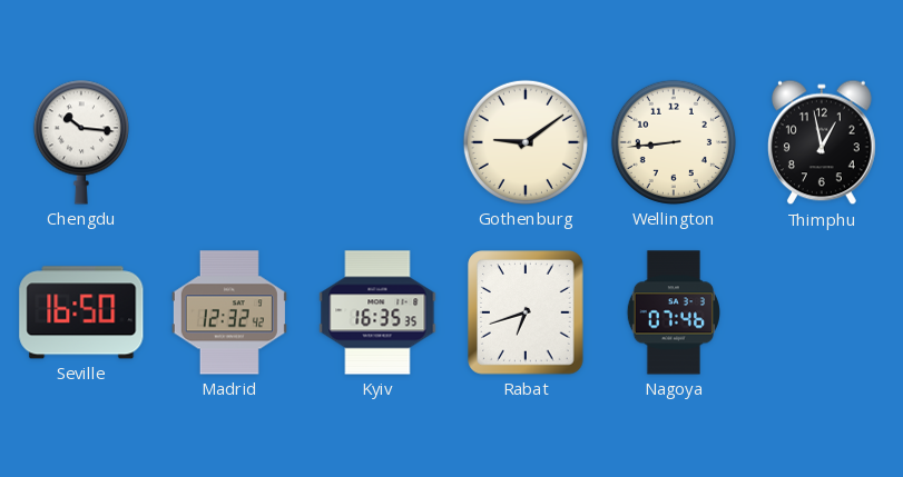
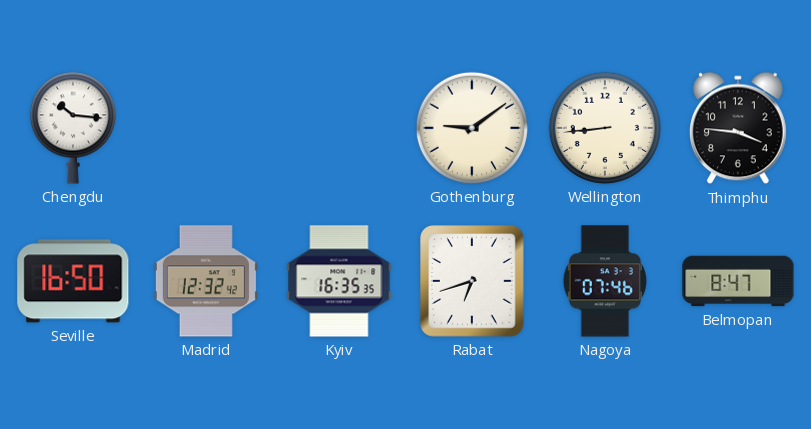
Thimphu: 12:58 -> 3:46 (738, 128)
Belmopan: none -> 8:47 (738, 281)
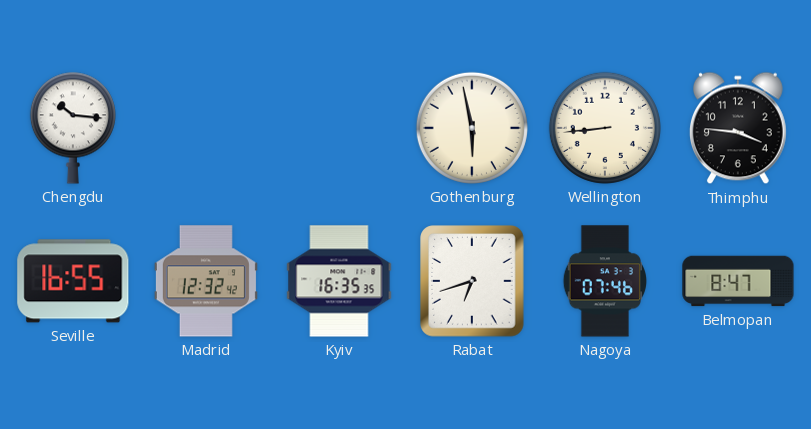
Gothenburg: 9:09 -> 5:58 (472, 128)
Seville: 16:50 -> 16:55 (73, 281)
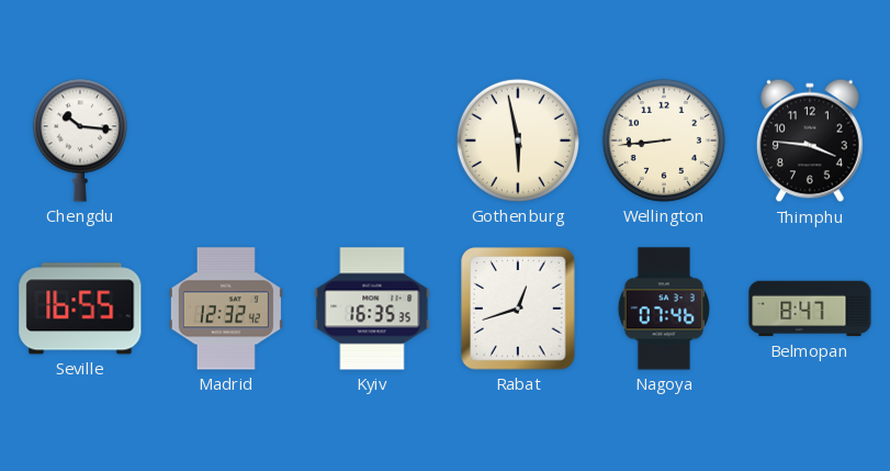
Rabat: 6:42 -> 12:42 (518, 309)
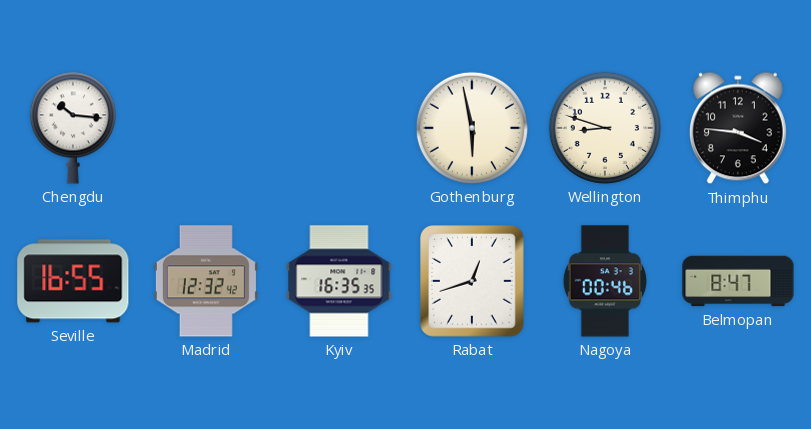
Wellington: 8:44 -> 8:48 (605, 128)
Nagoya: 07:46 -> 00:46 (604, 281)
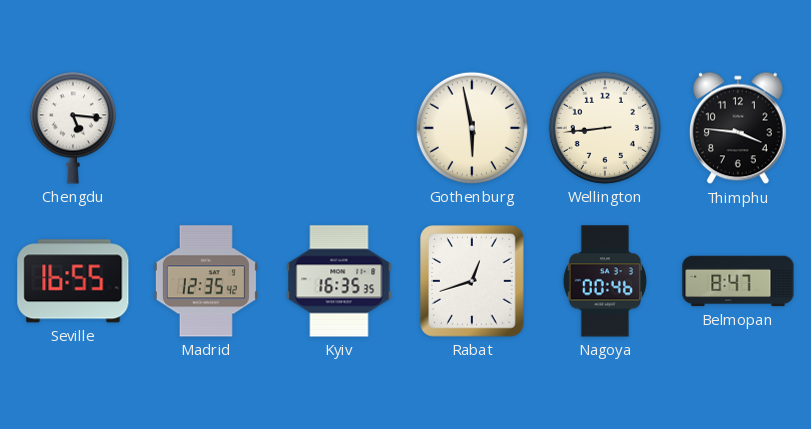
Chengdu: 10:16 -> 5:16 (73, 128)
Wellington: 8:48 -> 8:44 (605, 128)
Madrid: 12:32 -> 12:35 (206, 281)
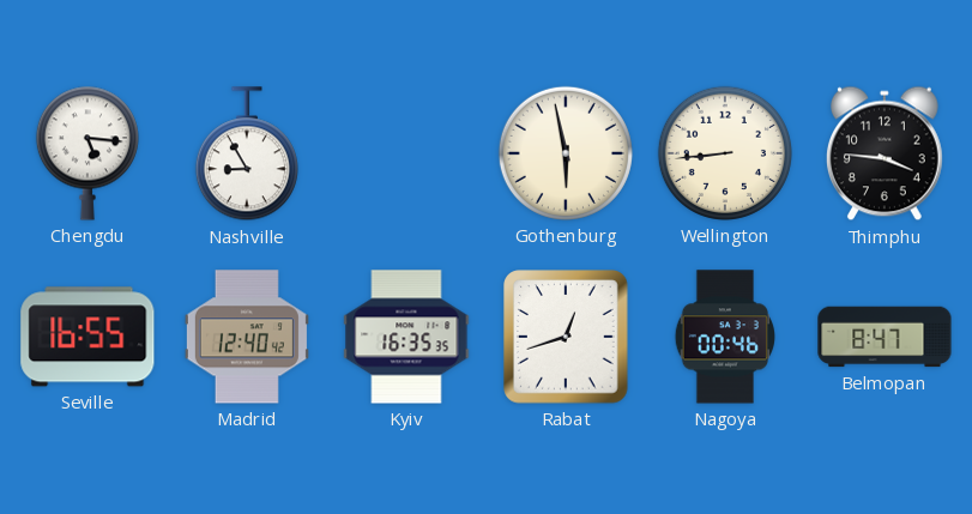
Nashville: none -> 8:55 (247, 155)
Madrid: 12:35 -> 12:40 (247, 337)
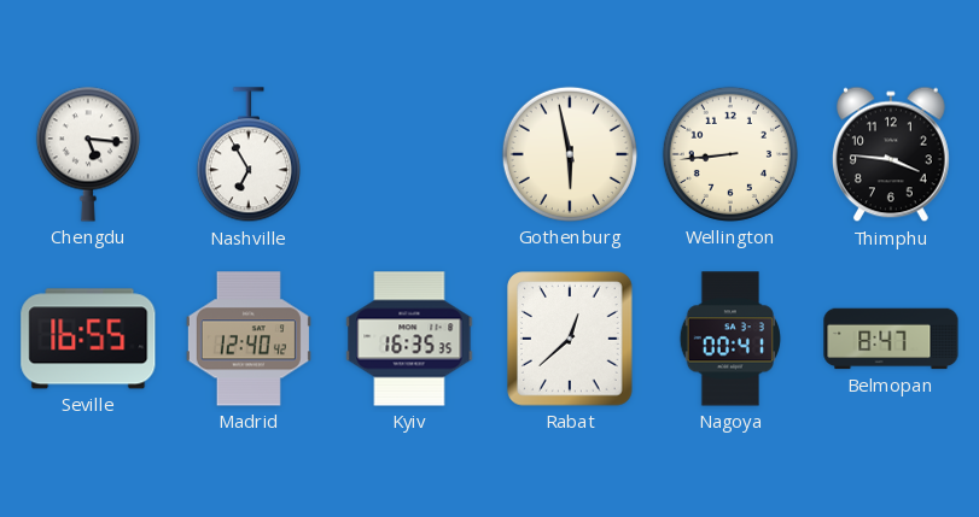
Nashville: 8:55 -> 6:55 (249, 155)
Rabat: 12:42 -> 12:38 (570, 339)
Nagoya: 00:46 -> 00:41 (729, 339)
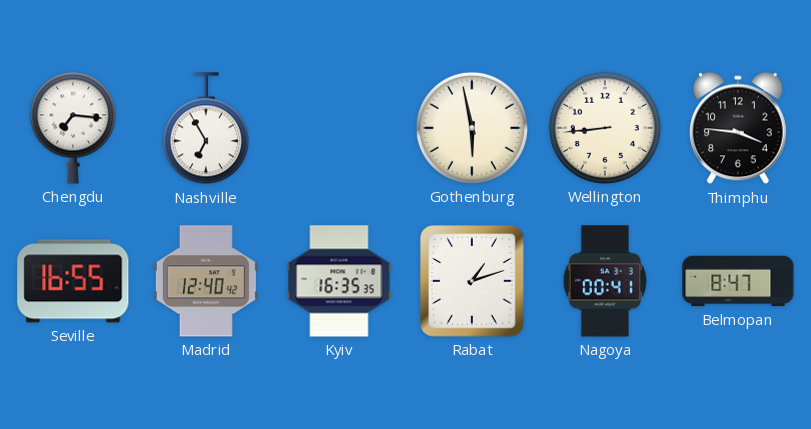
Chengdu: 5:16 -> 7:16 (73, 128)
Rabat: 12:38 -> 1:12 (472, 281)
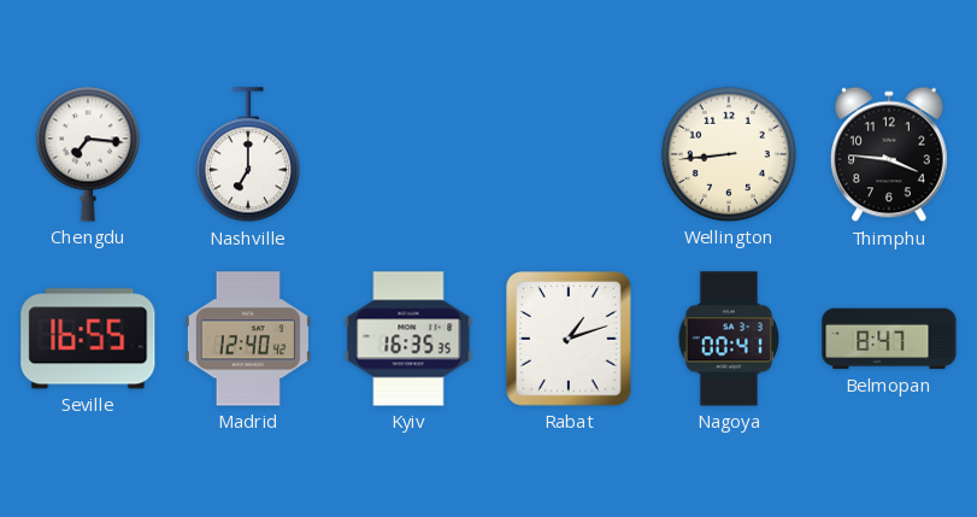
Nashville: 6:55 -> 7:00 (248, 155)
Gothenburg: 5:58 -> none (472, 128)
